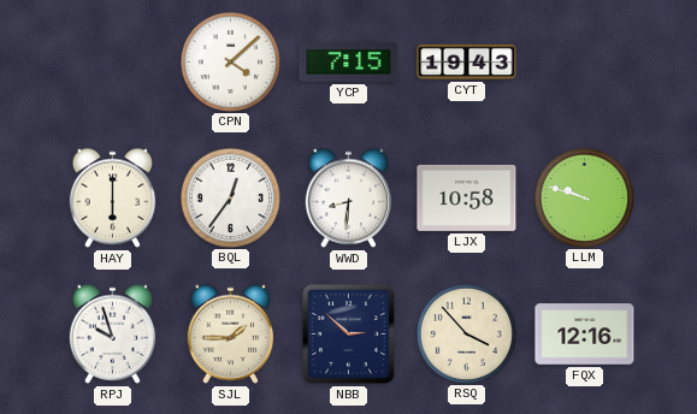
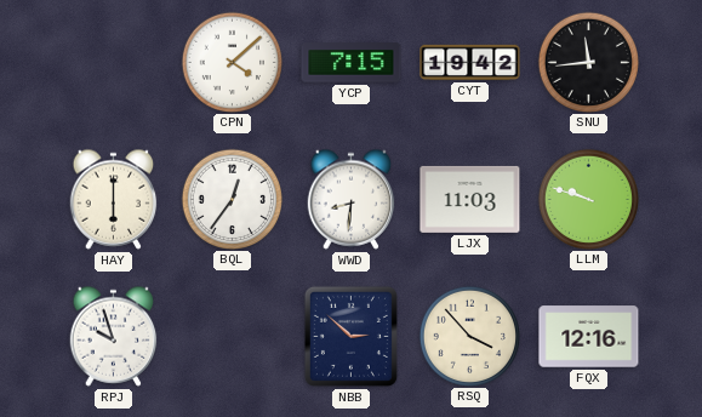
CYT: 19:43 -> 19:42 (470, 62)
SNU: none -> 11:44 (588, 62)
LJX: 10:58 -> 11:03 (470, 199)
SJL: 1:45 -> none (231, 333)
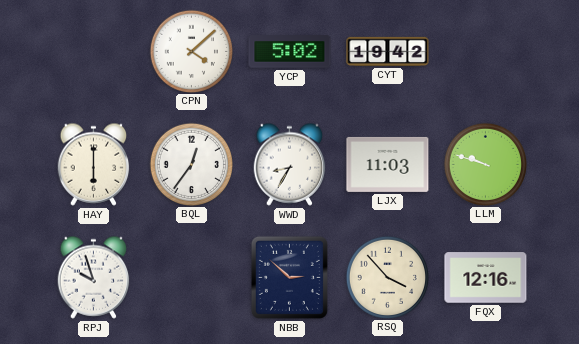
YCP: 7:15 -> 5:02 (290, 52)
SNU: 11:44 -> none (588, 62)
WWD: 8:31 -> 8:35 (290, 164)
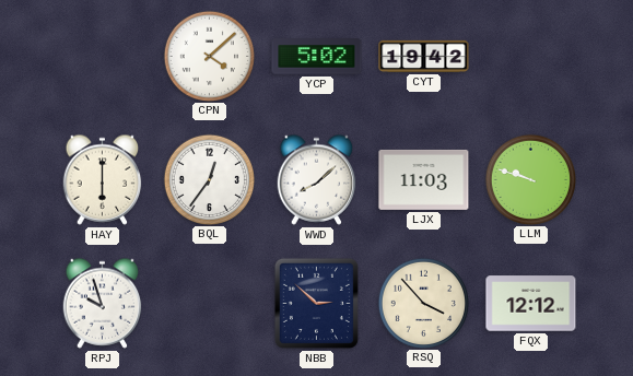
WWD: 8:35 -> 8:08 (317, 179)
FQX: 12:16 -> 12:12 (531, 304)
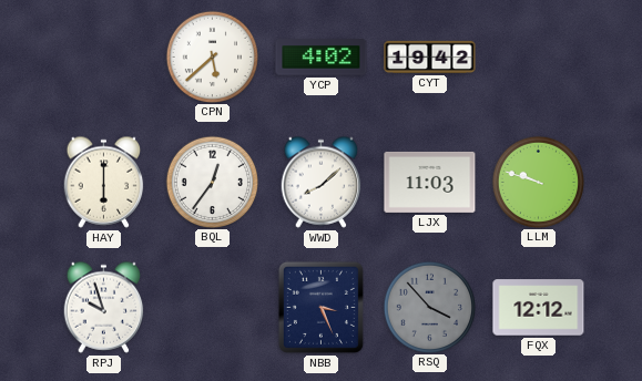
CPN: 4:08 -> 5:38 (212, 56)
YCP: 5:02 -> 4:02 (322, 58)
NBB: 2:52 -> 3:26 (320, 307)
RSQ dial: cream -> grey (429, 307)
